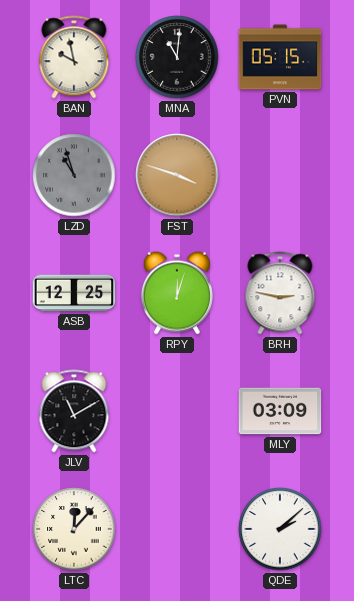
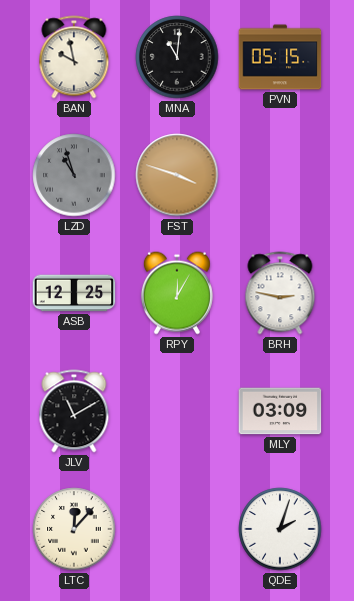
RPY: 12:03 -> 12:05 (177, 293)
QDE: 2:08 -> 2:03 (280, 529)
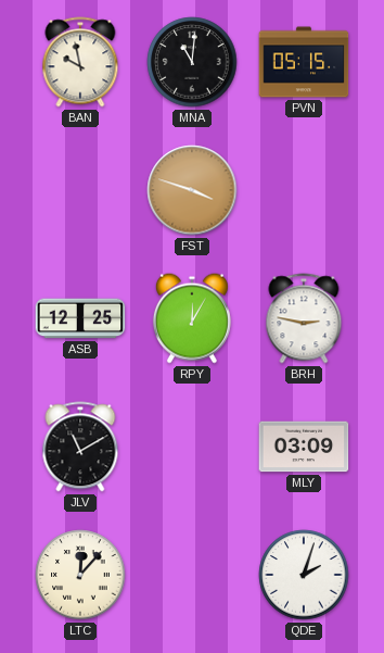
LZD: 10:57 -> none (74, 175)
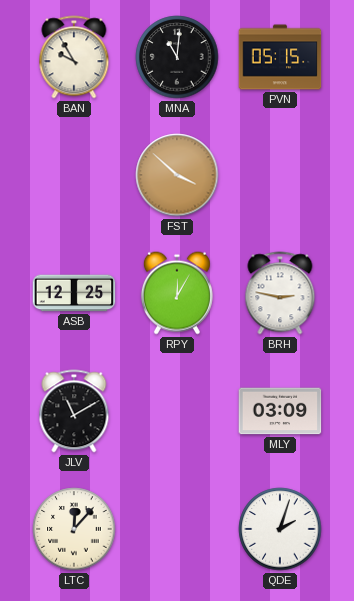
BAN: 9:58 -> 9:55 (74, 57)
FST: 3:48 -> 3:52 (177, 175)
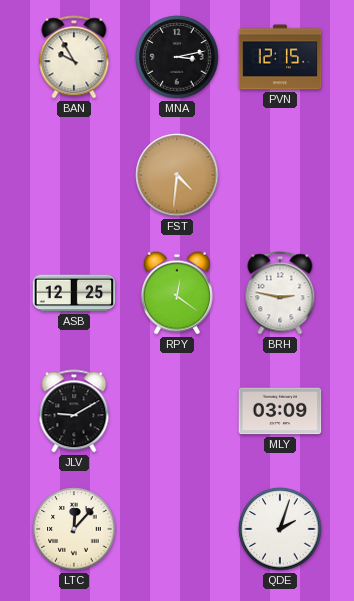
MNA: 11:01 -> 3:13 (177, 57)
PVN: 05:15 -> 12:15 (280, 57)
FST: 3:52 -> 4:31 (177, 175)
RPY: 12:05 -> 12:21 (177, 293)
JLV: 11:10 -> 9:10 (74, 411)
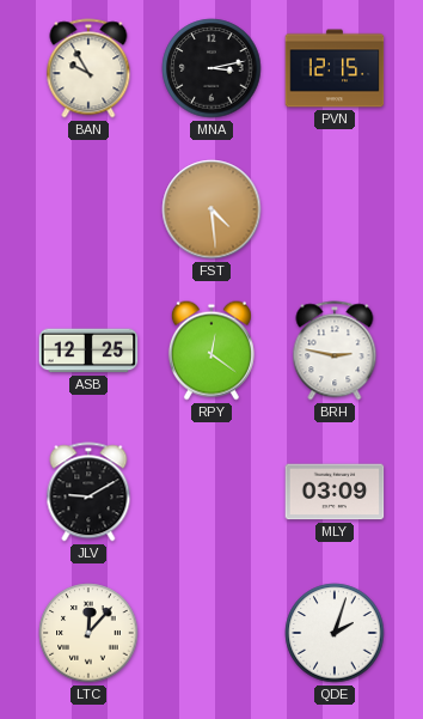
FST: 4:31 -> 4:29 (211, 209)
